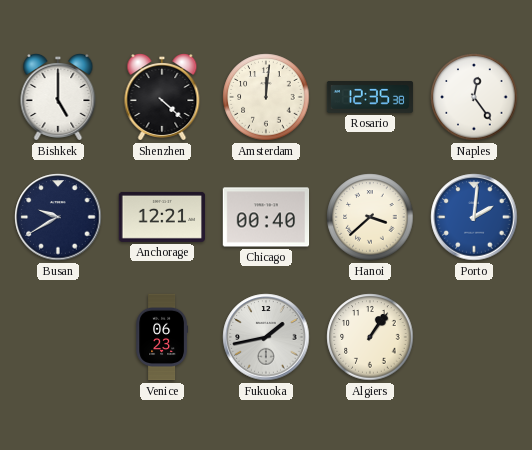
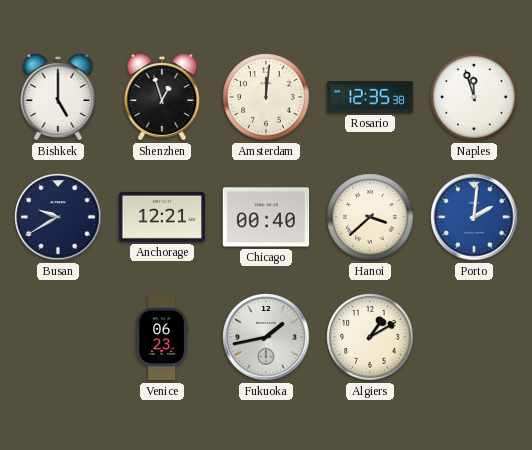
Shenzhen: 4:22 -> 12:57 (162, 98)
Naples: 12:24 -> 11:57 (474, 97)
Algiers: 1:06 -> 1:10 (370, 337)
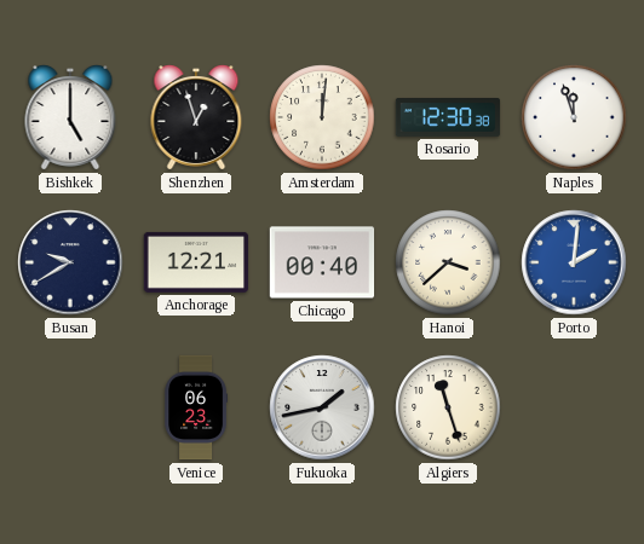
Rosario: 12:35 -> 12:30 (448, 118)
Algiers: 1:10 -> 11:27 (448, 407)
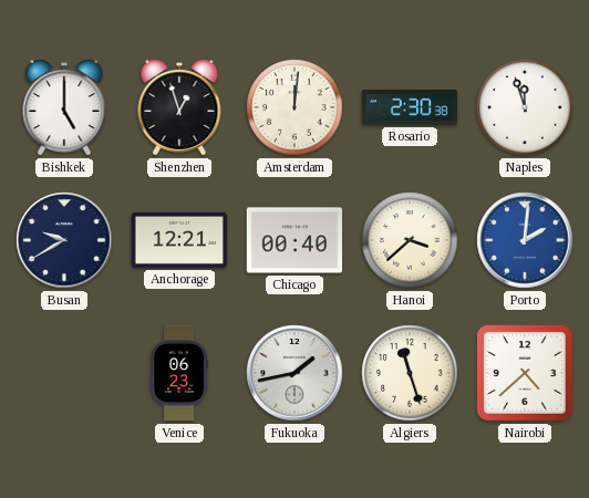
Rosario: 12:30 -> 2:30 (410, 108)
Nairobi: none -> 4:38 (525, 373)
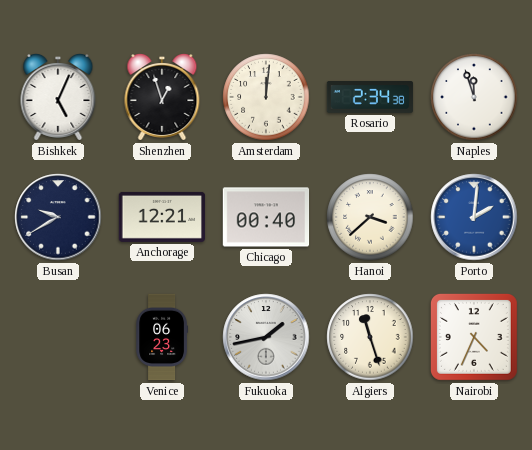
Bishkek: 5:00 -> 5:04 (58, 98)
Rosario: 2:30 -> 2:34 (370, 98)
Nairobi: 4:38 -> 4:34 (474, 337)
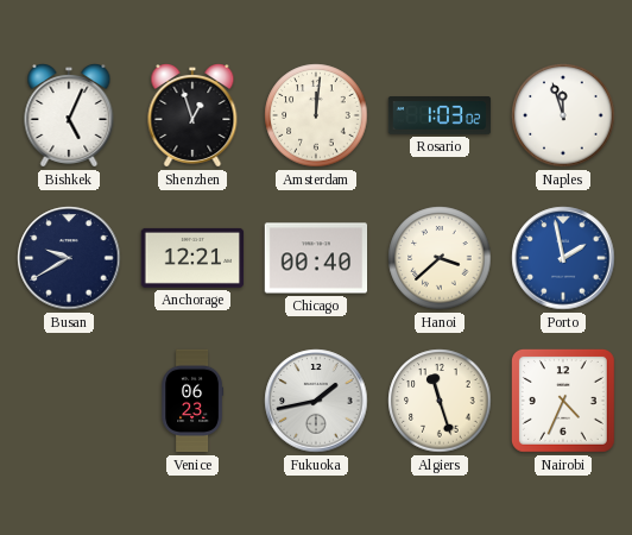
Rosario: 2:34 -> 1:03 (440, 117)
Porto: 2:01 -> 1:58 (563, 258)
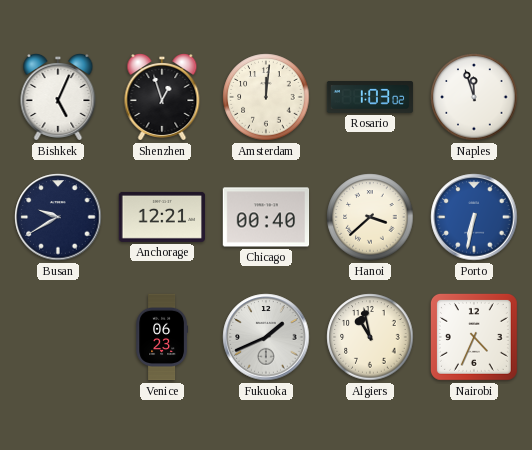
Porto: 1:58 -> 6:32 (474, 217)
Fukuoka: 1:43 -> 1:41 (266, 337)
Algiers: 11:27 -> 10:58 (370, 337)
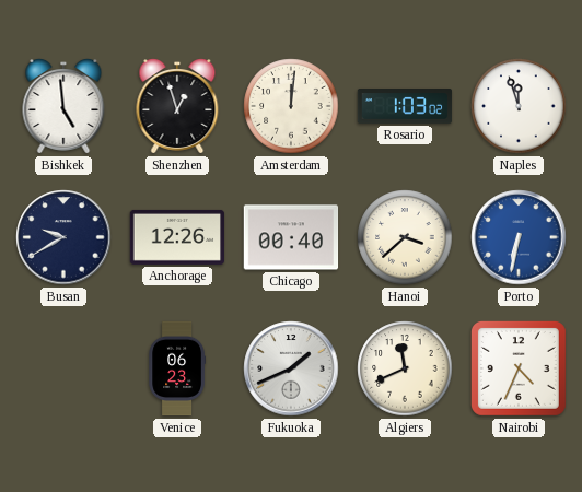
Bishkek: 5:04 -> 4:59 (63, 107)
Anchorage: 12:21 -> 12:26 (177, 237)
Algiers: 10:58 -> 11:41 (405, 368)
